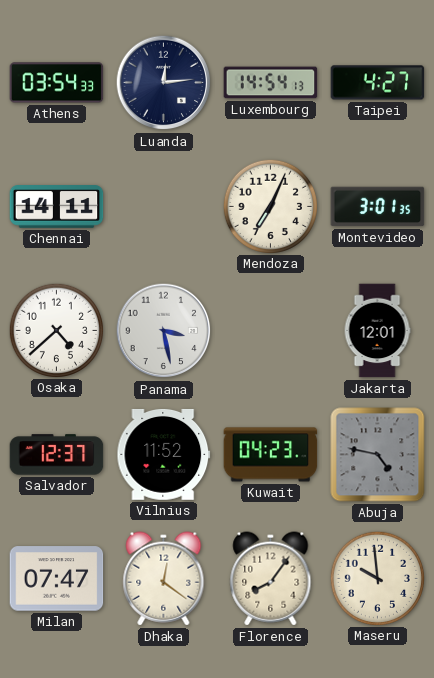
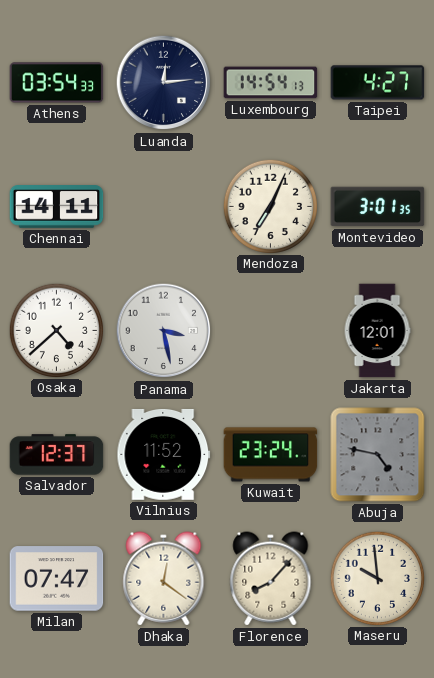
Kuwait: 04:23 -> 23:24 (271, 455)
Florence: 8:06 -> 8:07 (271, 579)
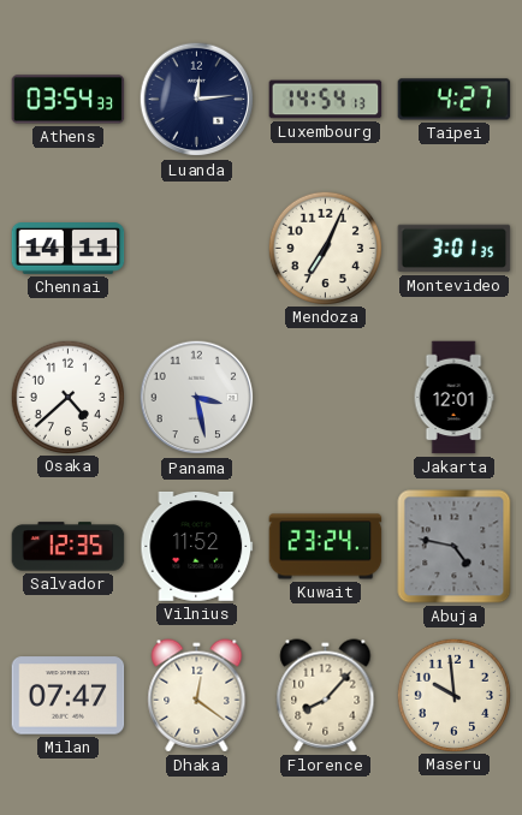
Salvador: 12:37 -> 12:35 (69, 547)
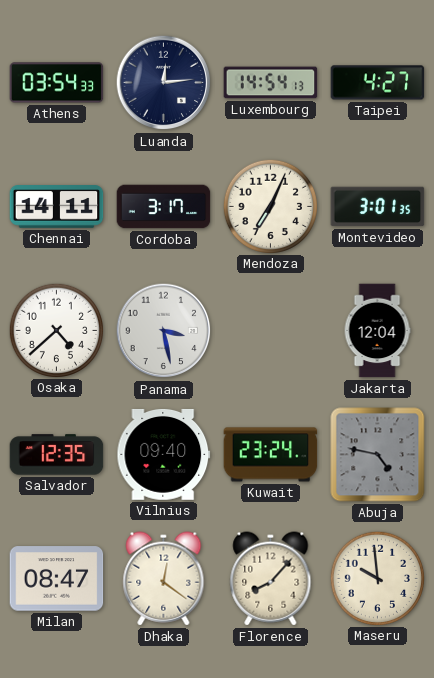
Cordoba: none -> 3:17 (164, 207)
Jakarta: 12:01 -> 12:04 (377, 331)
Vilnius: 11:52 -> 09:40 (164, 454)
Milan: 07:47 -> 08:47 (57, 579)
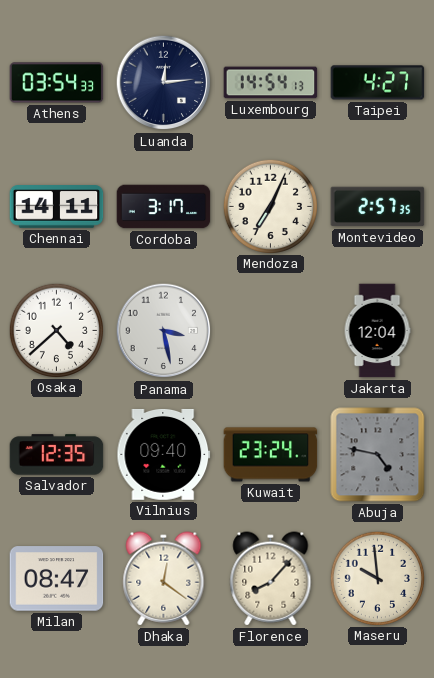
Montevideo: 3:01 -> 2:57 (378, 207)
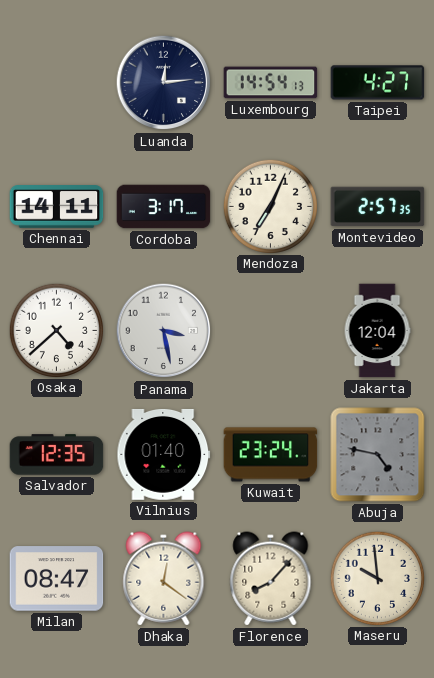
Athens: 03:54 -> none (57, 83)
Vilnius: 09:40 -> 01:40 (164, 454)
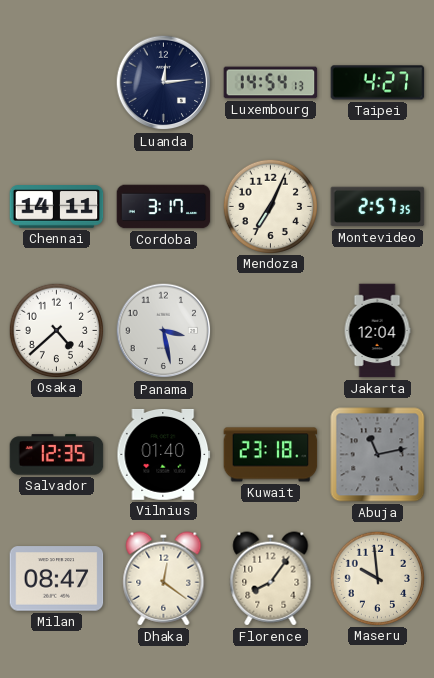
Kuwait: 23:24 -> 23:18 (271, 455)
Abuja: 4:47 -> 11:13 (378, 455)
Florence: 8:07 -> 8:06 (271, 579)
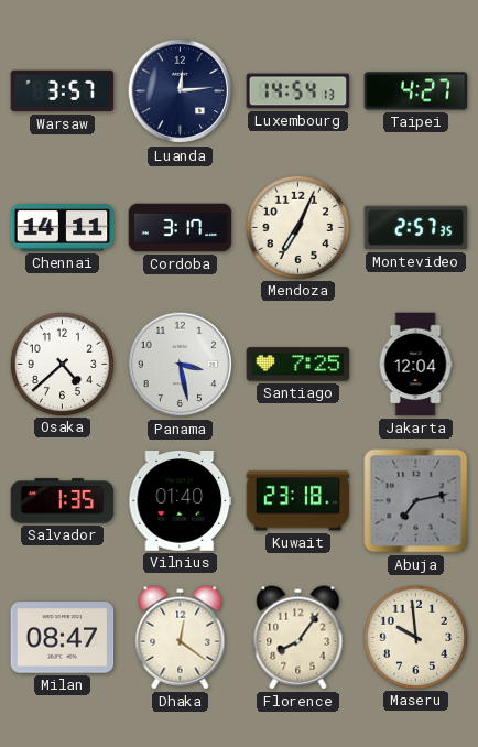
Warsaw: none -> 3:57 (63, 91)
Santiago: none -> 7:25 (298, 365)
Salvador: 12:35 -> 1:35 (63, 501)
Abuja: 11:13 -> 7:13 (416, 501)
